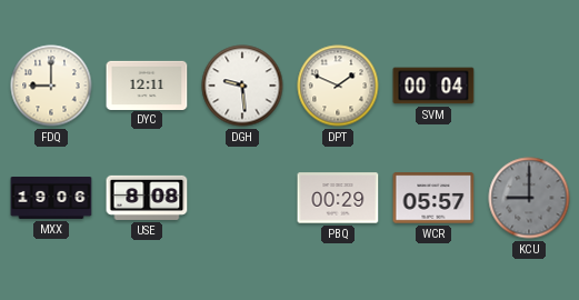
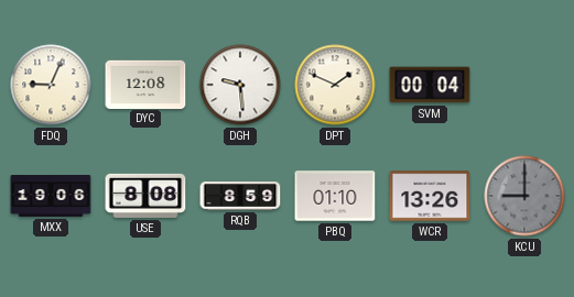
FDQ: 9:00 -> 9:04 (51, 85)
DYC: 12:11 -> 12:08 (145, 84)
RQB: none -> 8:59 (240, 197)
PBQ: 00:29 -> 01:10 (335, 196)
WCR: 05:57 -> 13:26 (430, 196)
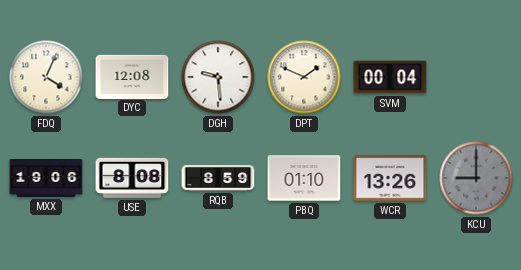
FDQ: 9:04 -> 4:04 (46, 77)
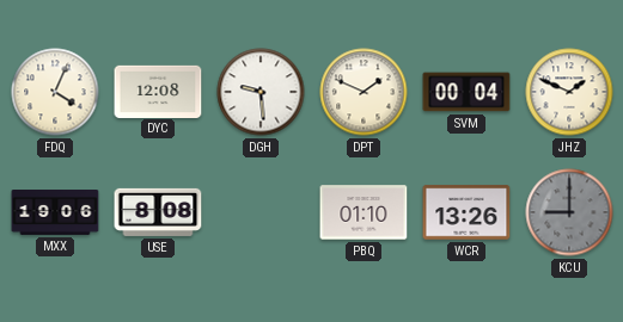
JHZ: none -> 1:49 (569, 92)
RQB: 8:59 -> none (218, 179)
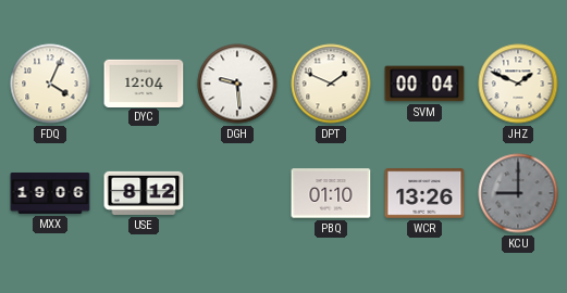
DYC: 12:08 -> 12:04 (144, 82)
USE: 8:08 -> 8:12 (144, 193)
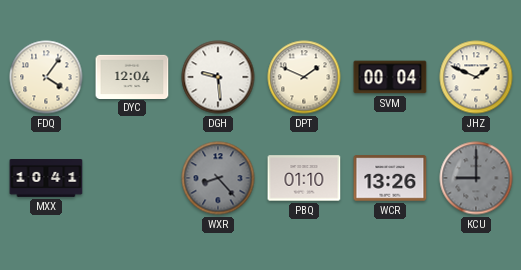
FDQ: 4:04 -> 4:06 (46, 77)
MXX: 19:06 -> 10:41 (46, 179)
USE: 8:12 -> none (144, 193)
WXR: none -> 8:23 (218, 178)
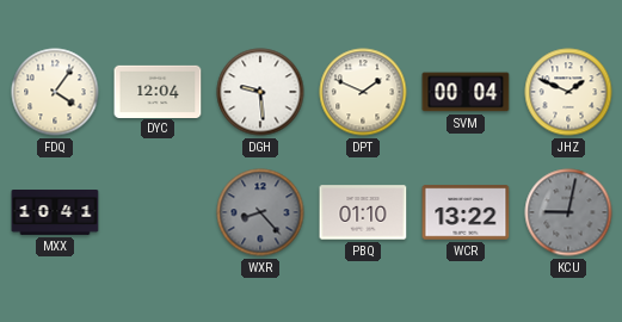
WCR: 13:26 -> 13:22 (466, 212)
KCU: 9:00 -> 9:02 (568, 212)
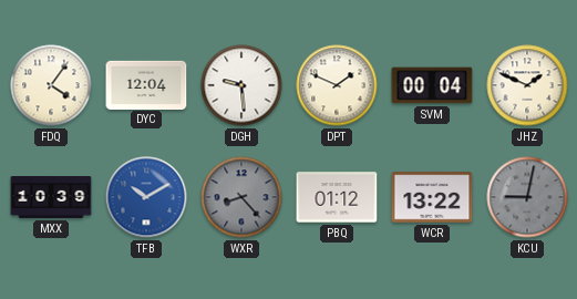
MXX: 10:41 -> 10:39 (51, 198)
TFB: none -> 10:10 (146, 197)
PBQ: 01:10 -> 01:12 (337, 197)
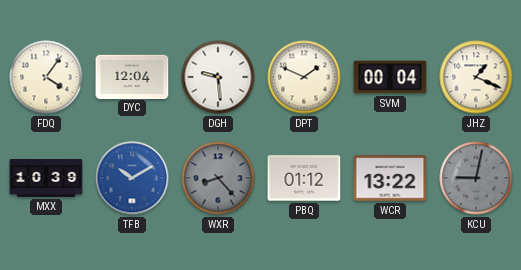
JHZ: 1:49 -> 1:19 (476, 77)
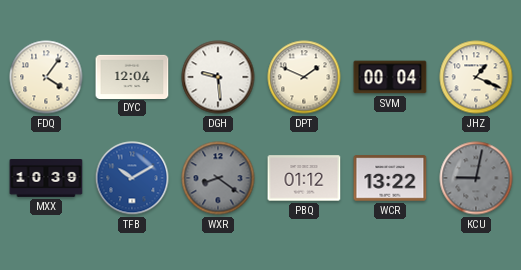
WXR: 8:23 -> 8:21 (218, 178)
